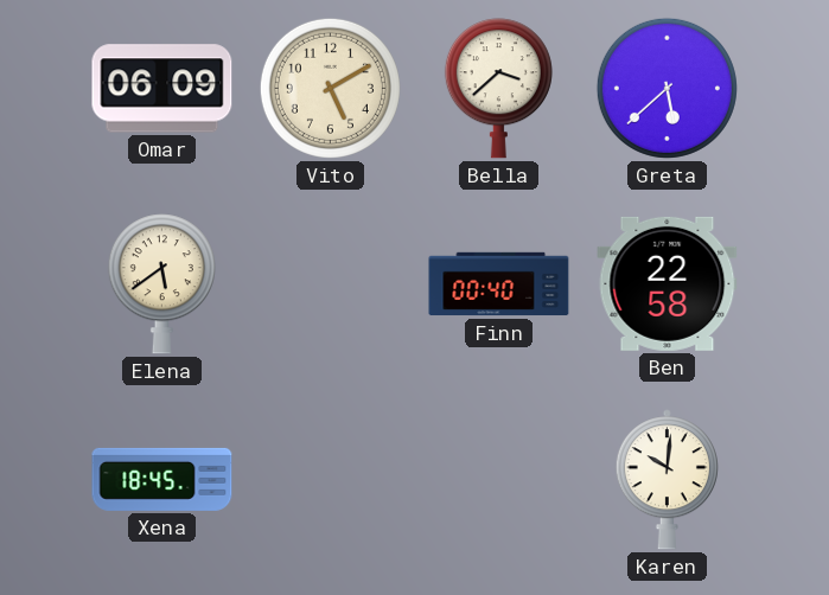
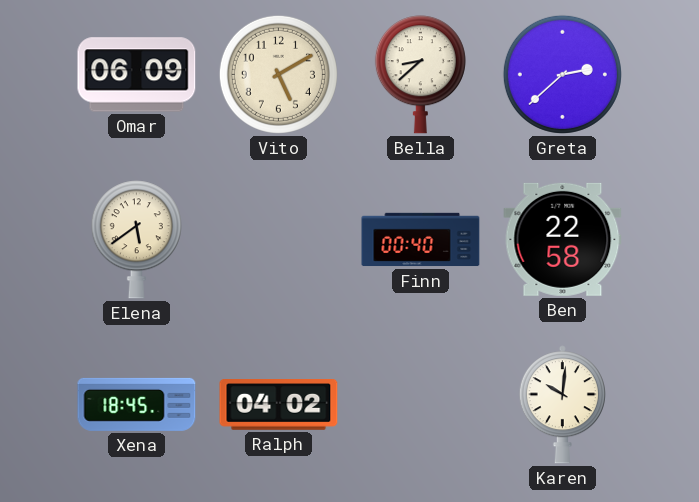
Bella: 3:38 -> 8:38 (420, 75)
Greta: 5:38 -> 2:38 (562, 74)
Ralph: none -> 04:02 (279, 405)
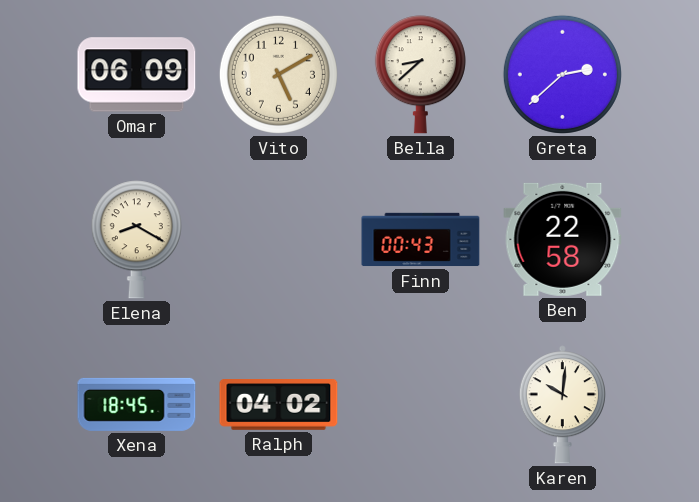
Elena: 5:39 -> 8:20 (136, 240)
Finn: 00:40 -> 00:43 (421, 240)
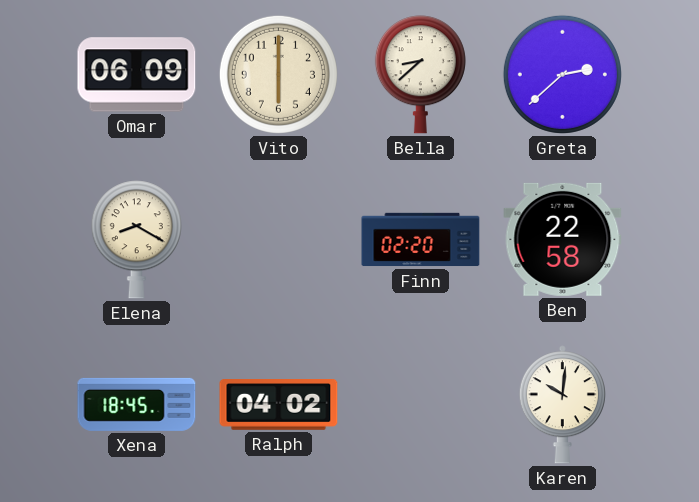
Vito: 5:10 -> 6:00 (278, 74)
Finn: 00:43 -> 02:20 (421, 240)
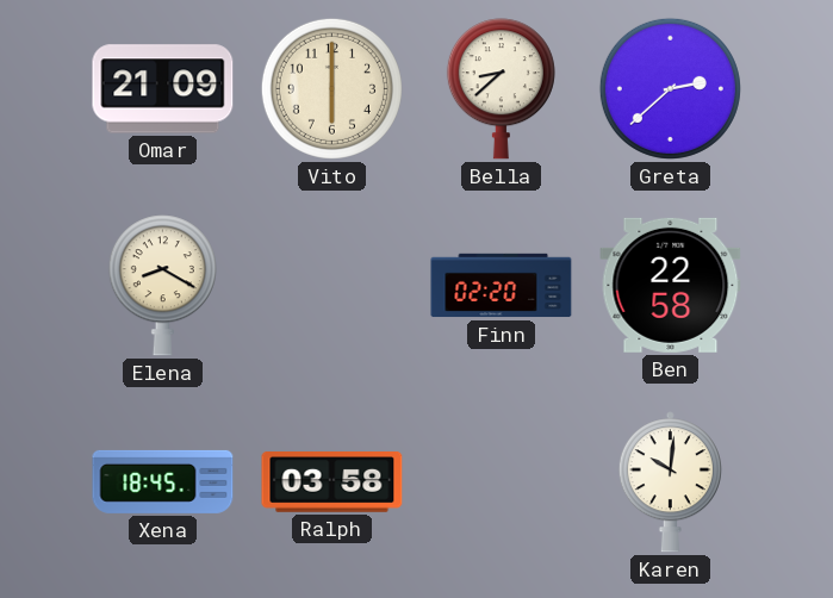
Omar: 06:09 -> 21:09 (163, 89)
Ralph: 04:02 -> 03:58 (332, 482)
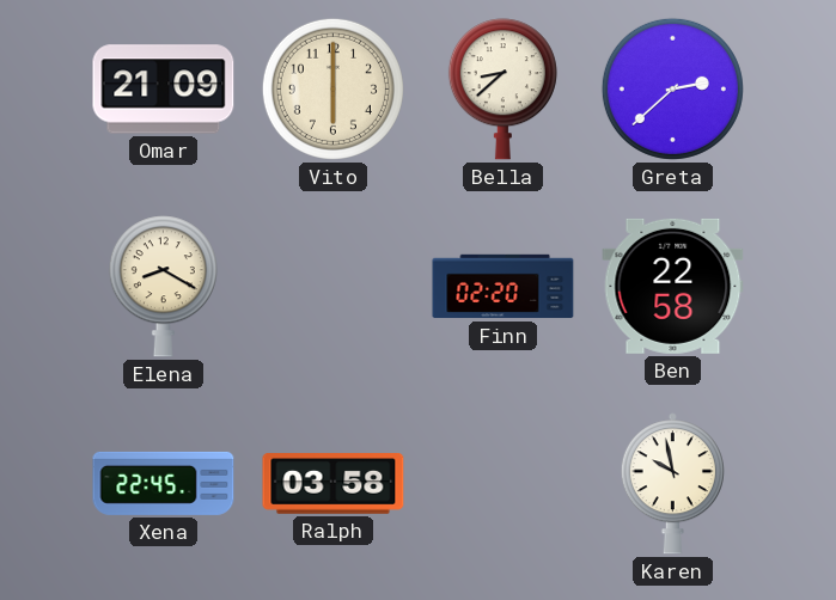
Xena: 18:45 -> 22:45 (164, 483)
Karen: 10:01 -> 9:58 (672, 484)
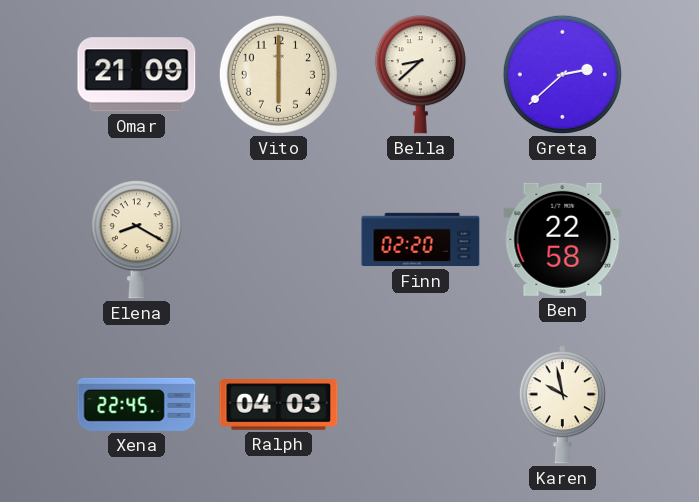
Ralph: 03:58 -> 04:03 (279, 405)
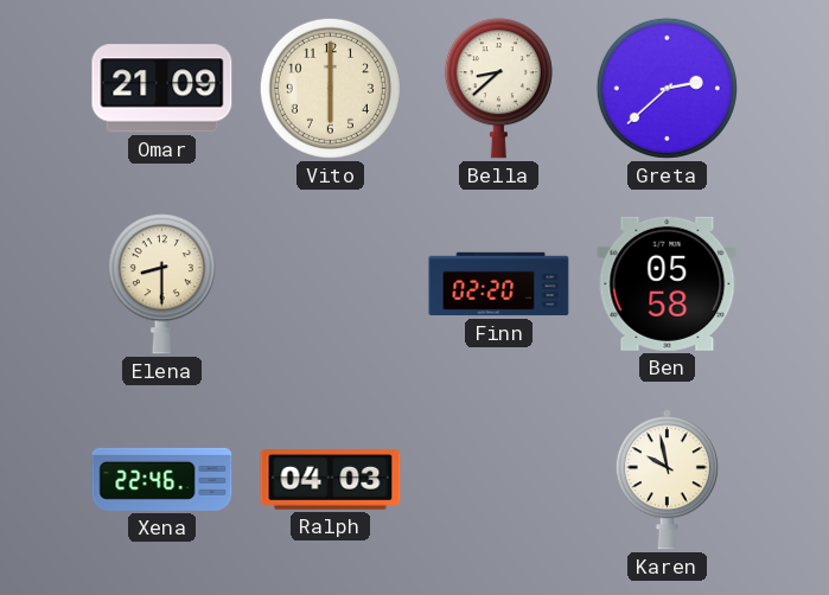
Elena: 8:20 -> 8:30 (161, 284)
Ben: 22:58 -> 05:58 (668, 283)
Xena: 22:45 -> 22:46 (162, 479)
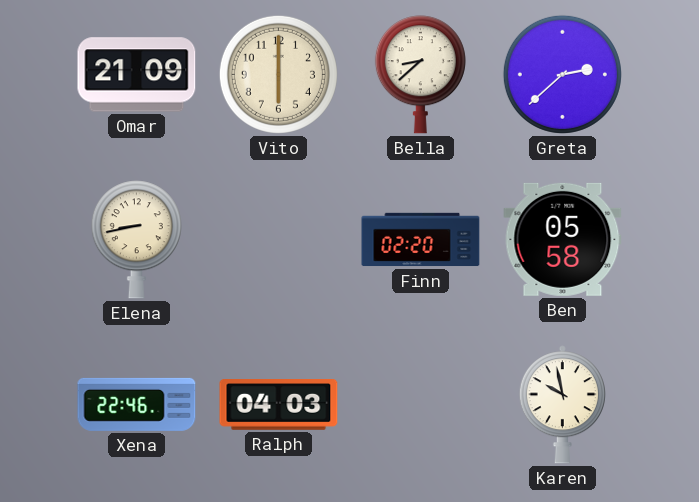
Elena: 8:30 -> 8:43 (136, 240)
